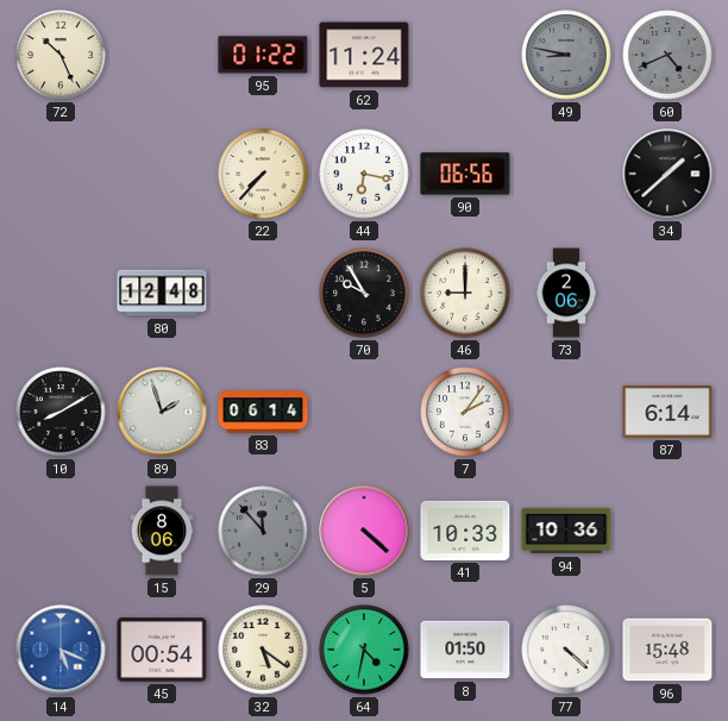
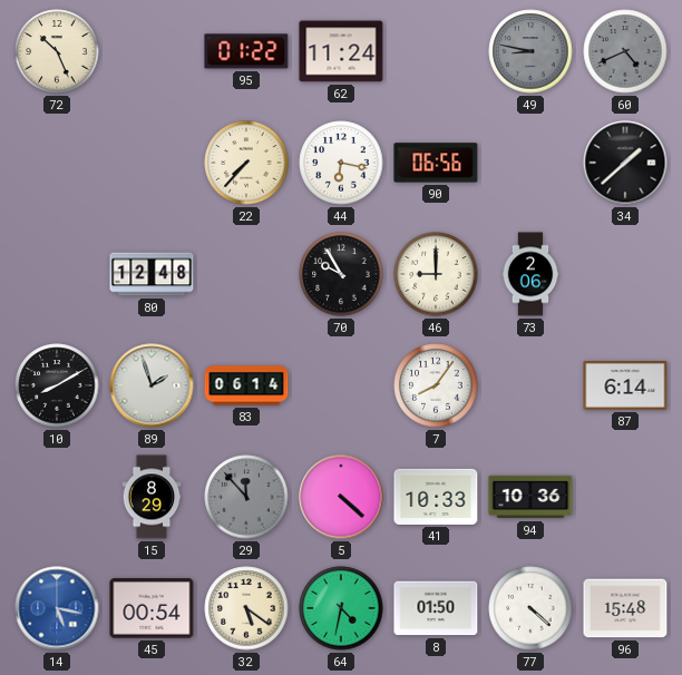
7: 2:06 -> 8:06 (436, 385)
15: 8:06 -> 8:29 (152, 497)
14: 5:19 -> 5:17 (57, 608)
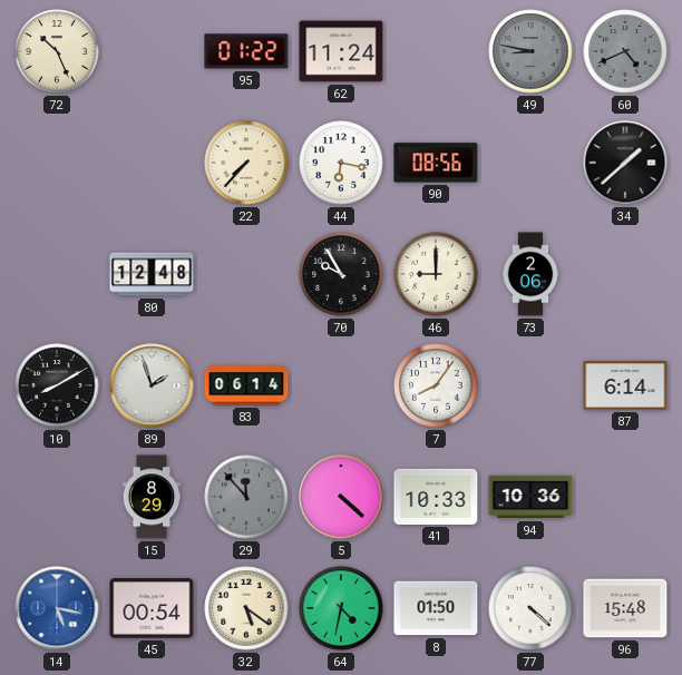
90: 06:56 -> 08:56 (436, 163)
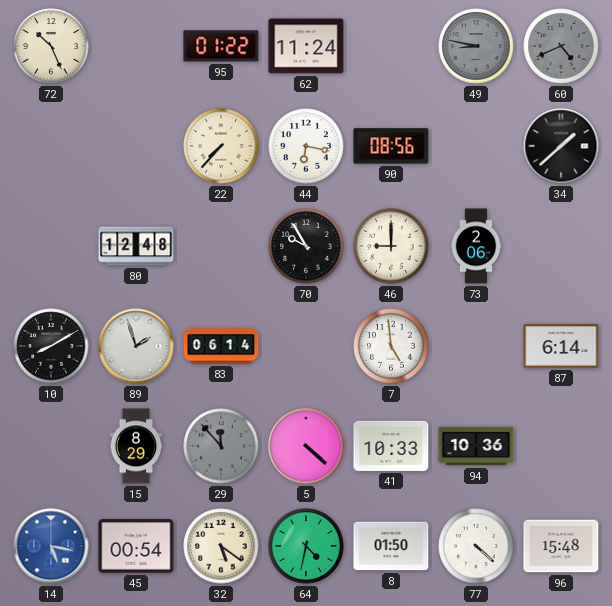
7: 8:06 -> 4:59 (391, 346)
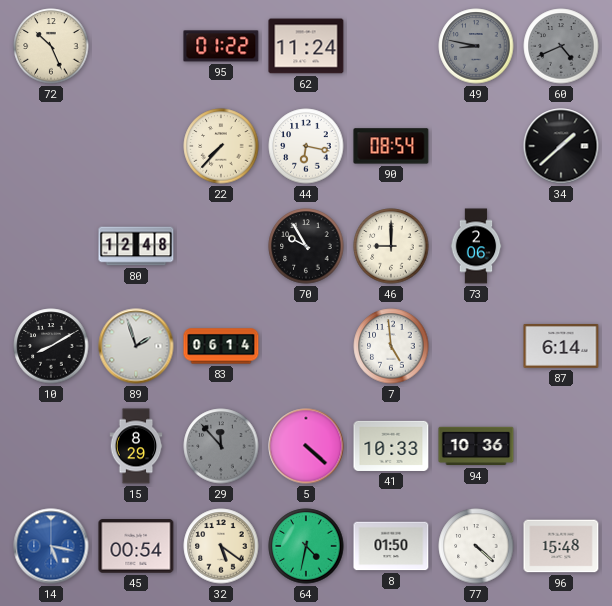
90: 08:56 -> 08:54 (391, 146)
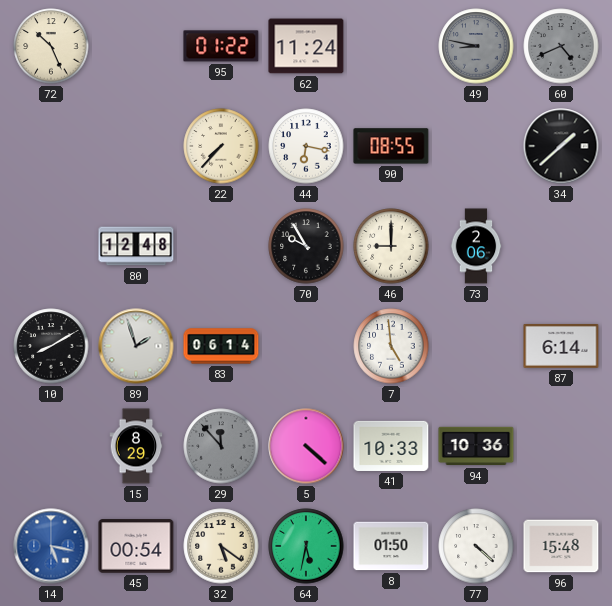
90: 08:54 -> 08:55 (391, 146)
64: 4:32 -> 5:32 (306, 546)
